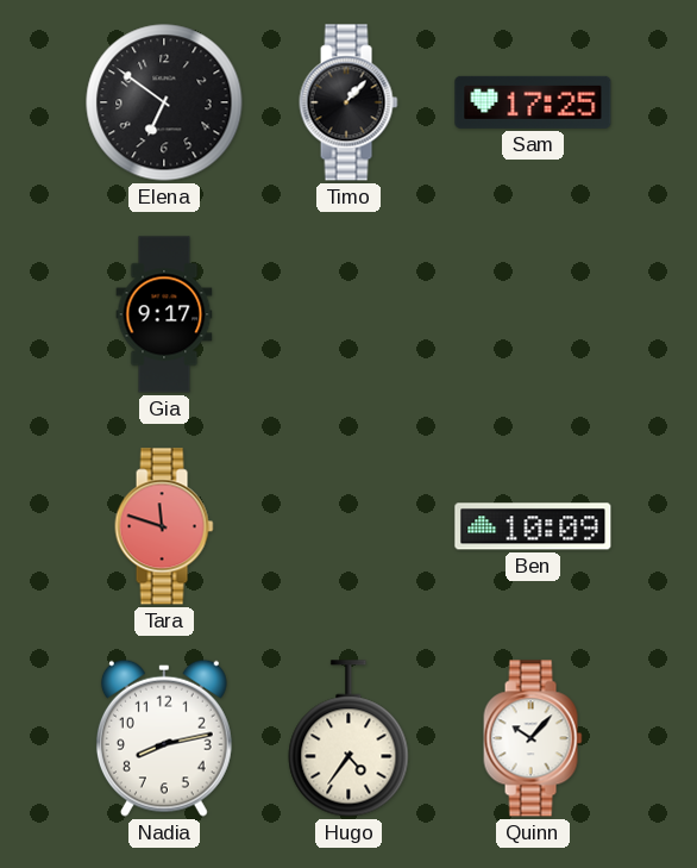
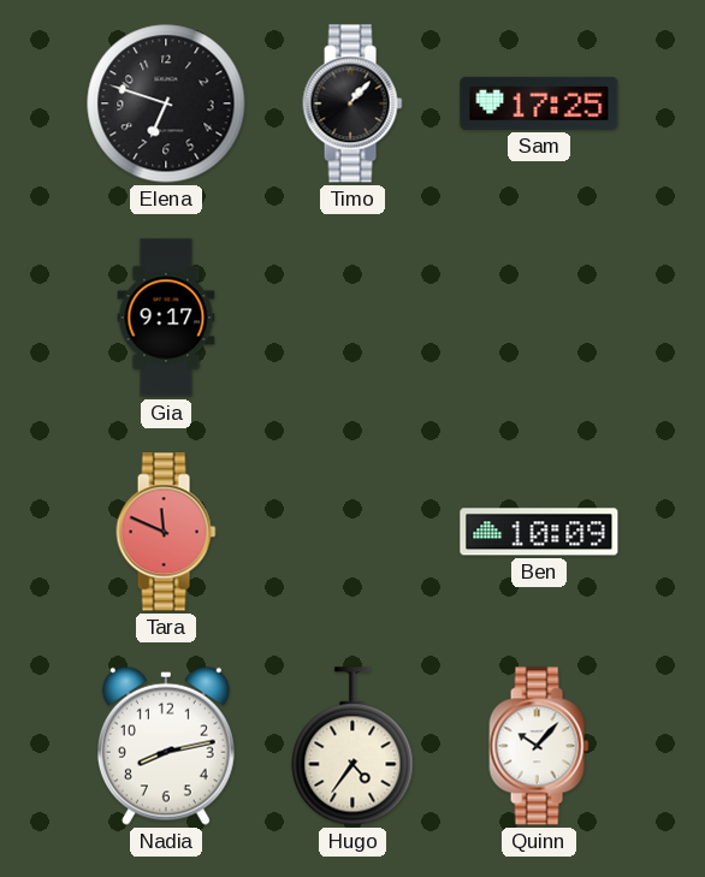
Elena: 6:51 -> 6:48 (166, 103)
Tara: 11:48 -> 11:49 (166, 532)
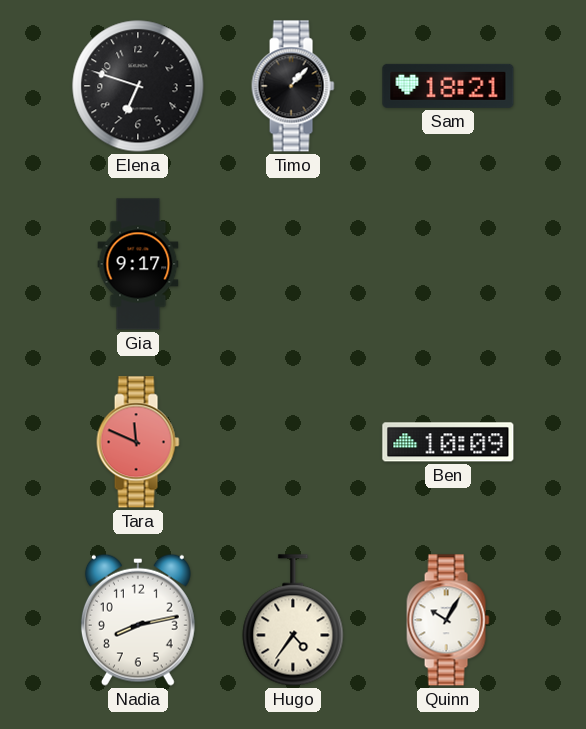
Sam: 17:25 -> 18:21 (448, 86)
Quinn: 10:07 -> 10:05 (448, 620)
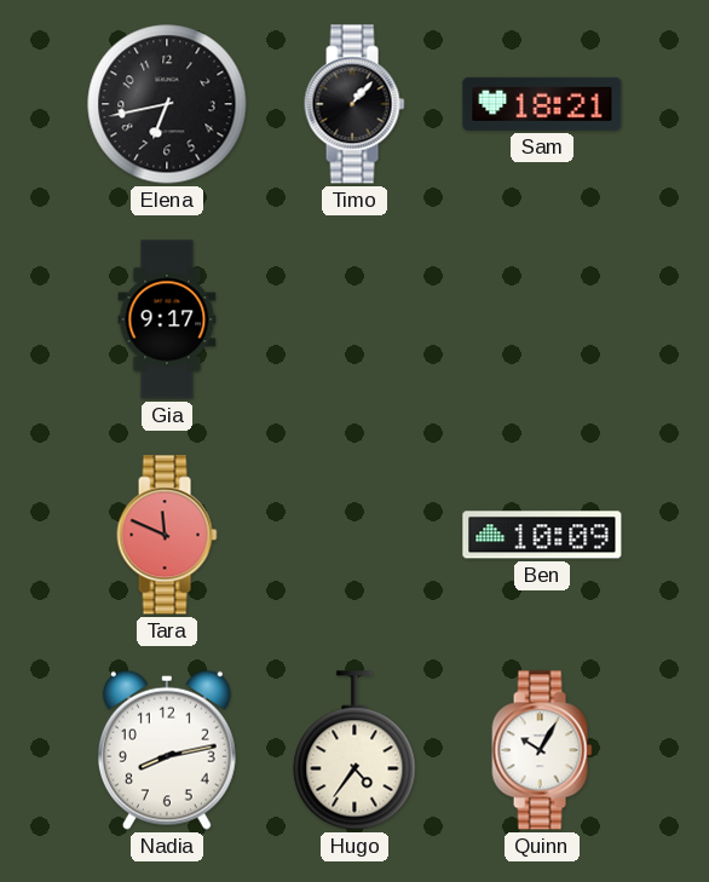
Elena: 6:48 -> 6:43 (167, 104)
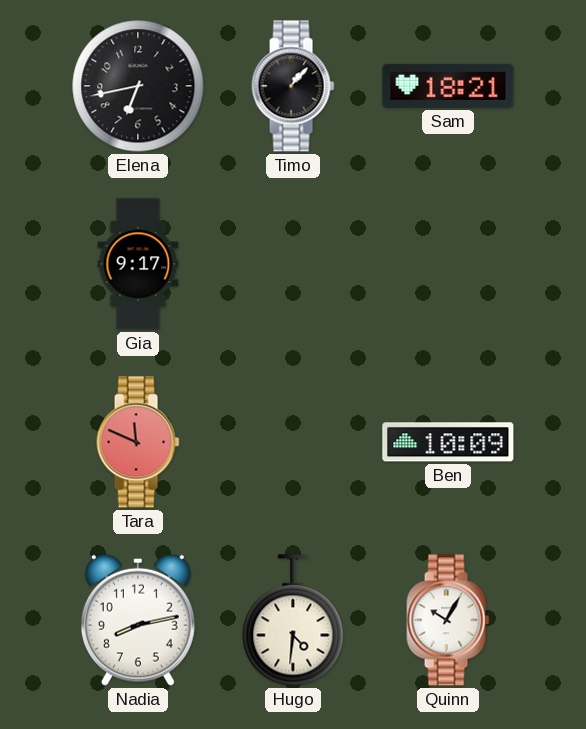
Hugo: 4:36 -> 4:31 (293, 620)
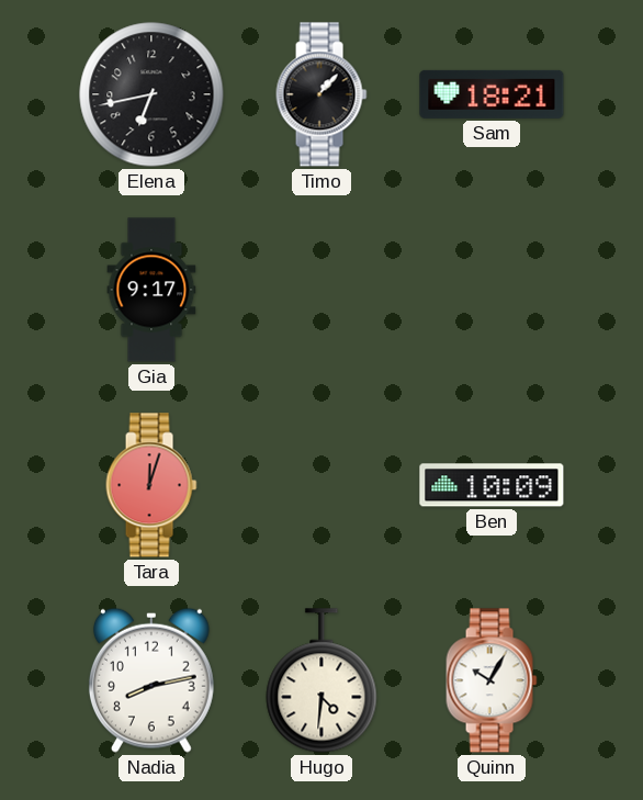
Tara: 11:49 -> 12:03 (151, 485)
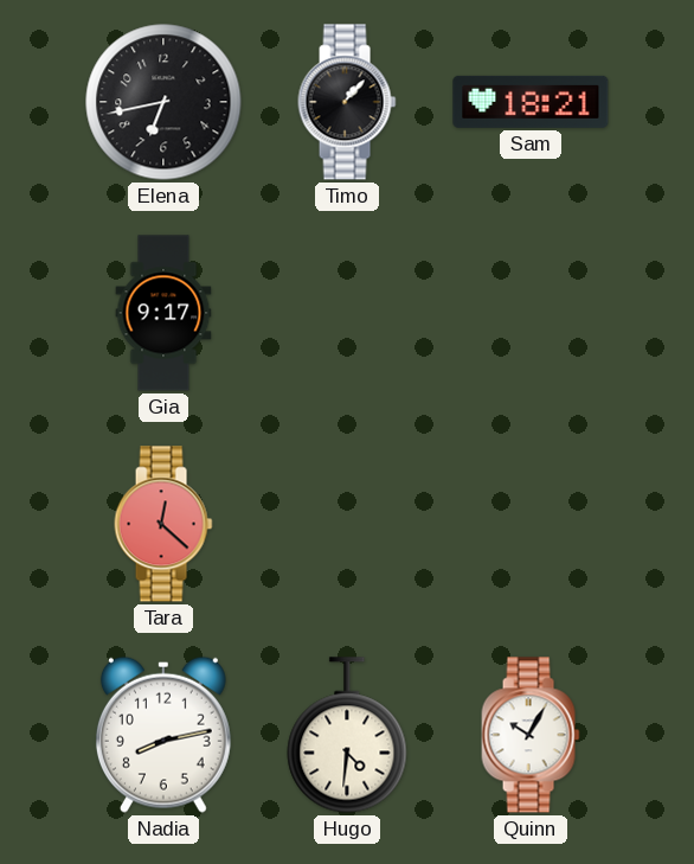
Tara: 12:03 -> 12:22 (163, 524)
Ben: 10:09 -> none (492, 485)
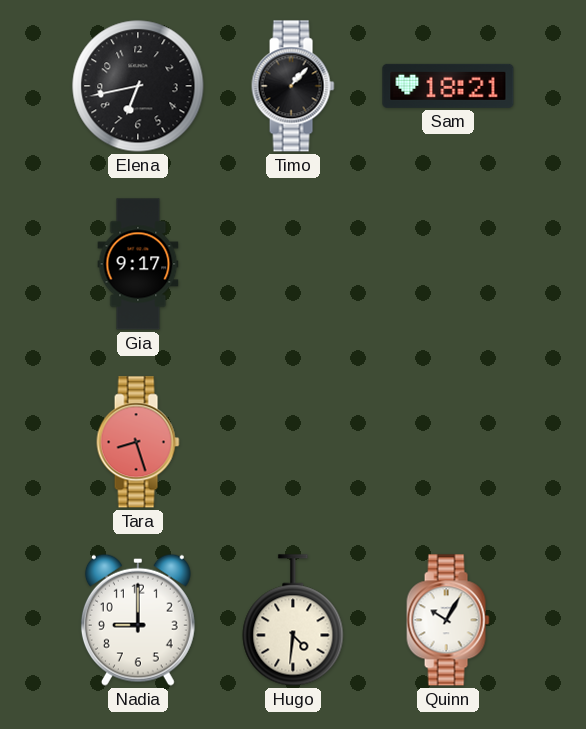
Tara: 12:22 -> 8:27 (138, 442)
Nadia: 8:13 -> 9:00 (138, 620)
